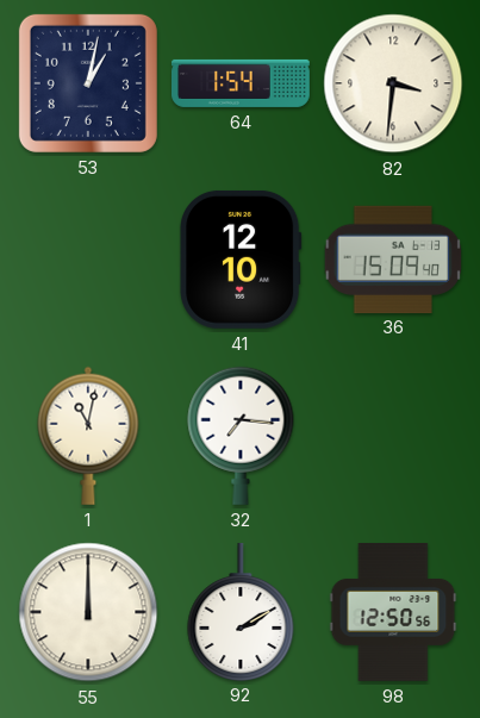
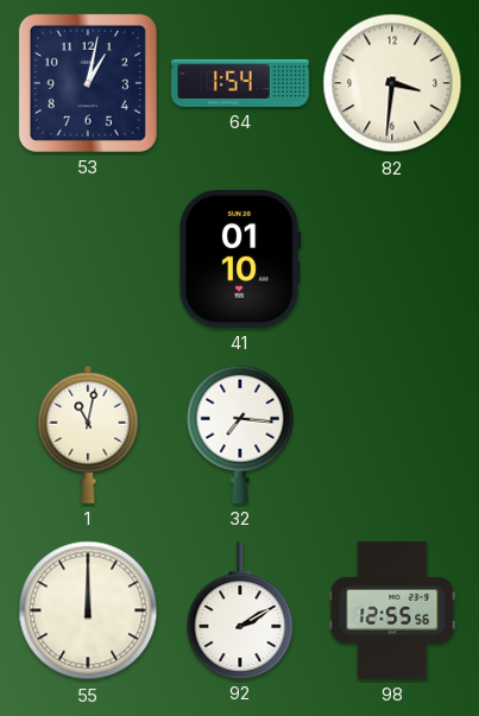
41: 12:10 -> 01:10 (240, 259)
36: 15:09 -> none (393, 258)
98: 12:50 -> 12:55 (392, 610)
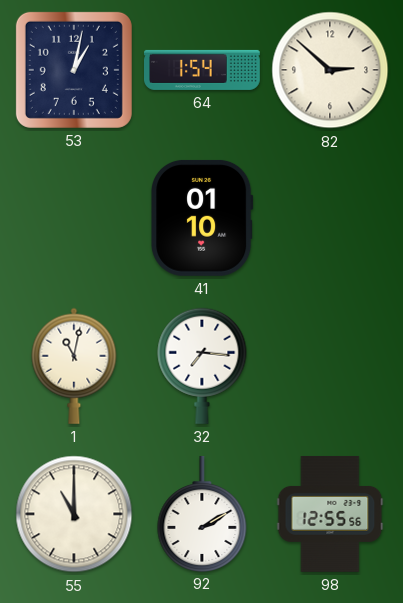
82: 3:31 -> 2:52 (330, 70)
55: 12:00 -> 11:00 (74, 514)
